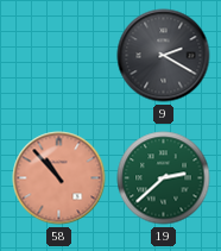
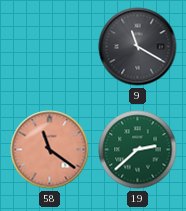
9: 2:20 -> 11:20 (138, 47)
58: 10:53 -> 11:21 (50, 150)
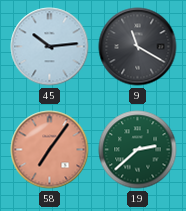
45: none -> 10:14 (50, 47)
58: 11:21 -> 7:06 (50, 150)
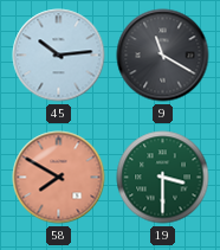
58: 7:06 -> 7:50 (59, 178)
19: 2:38 -> 3:30 (163, 178)
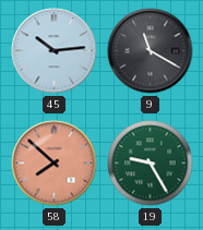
58: 7:50 -> 7:52 (55, 164)
19: 3:30 -> 9:25 (151, 164)
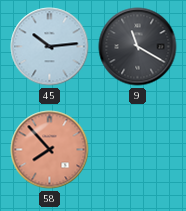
58: 7:52 -> 7:53 (50, 150)
19: 9:25 -> none (151, 164)
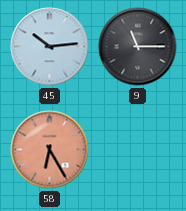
9: 11:20 -> 11:15 (138, 47)
58: 7:53 -> 6:25 (50, 150)
